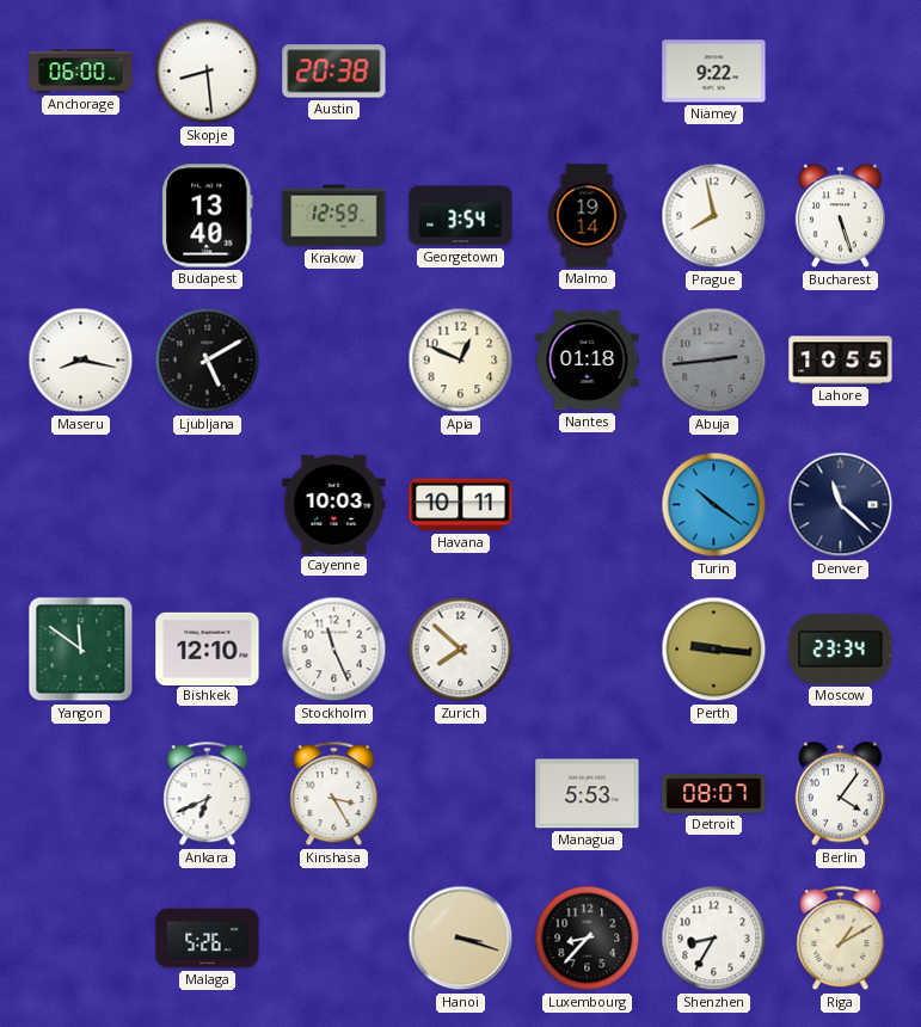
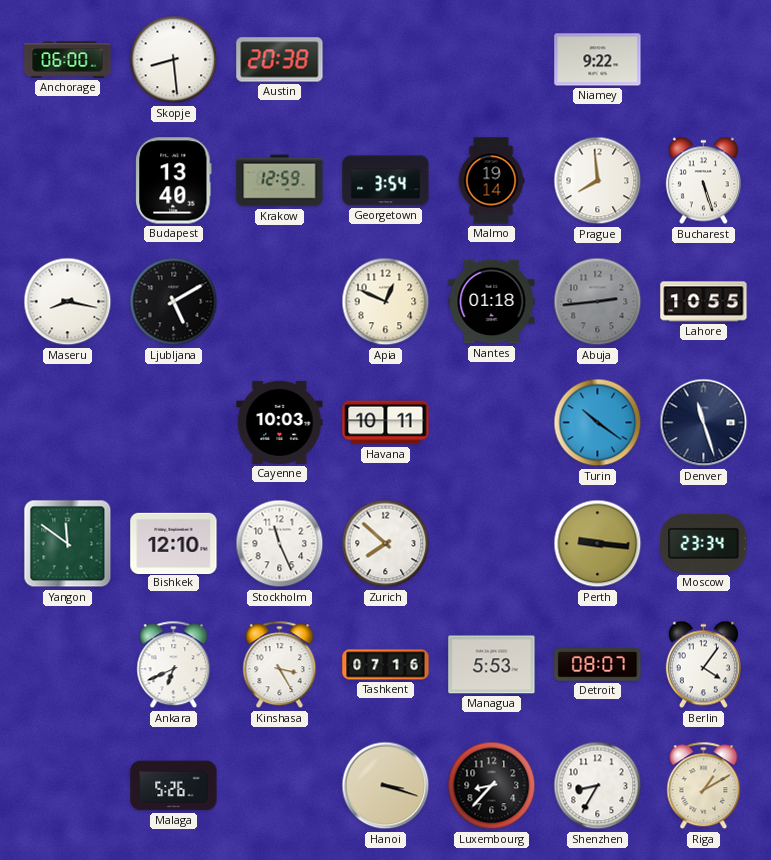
Prague: 7:58 -> 7:59 (598, 181)
Denver: 11:22 -> 11:27 (704, 423)
Tashkent: none -> 07:16 (386, 665)
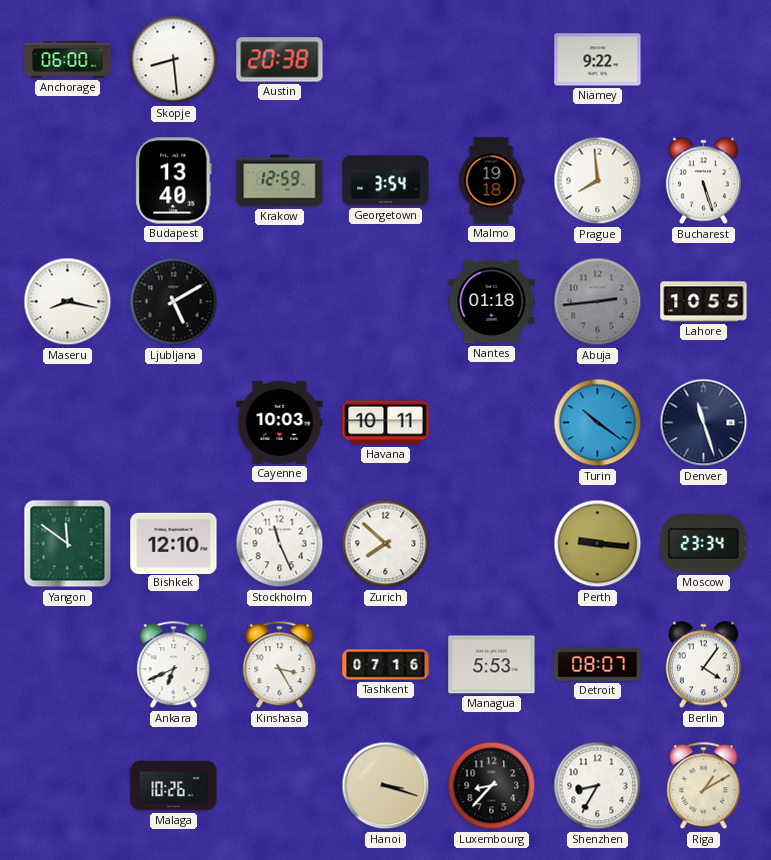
Malmo: 19:14 -> 19:18 (491, 181)
Apia: 12:49 -> none (386, 302)
Malaga: 5:26 -> 10:26 (174, 786)
